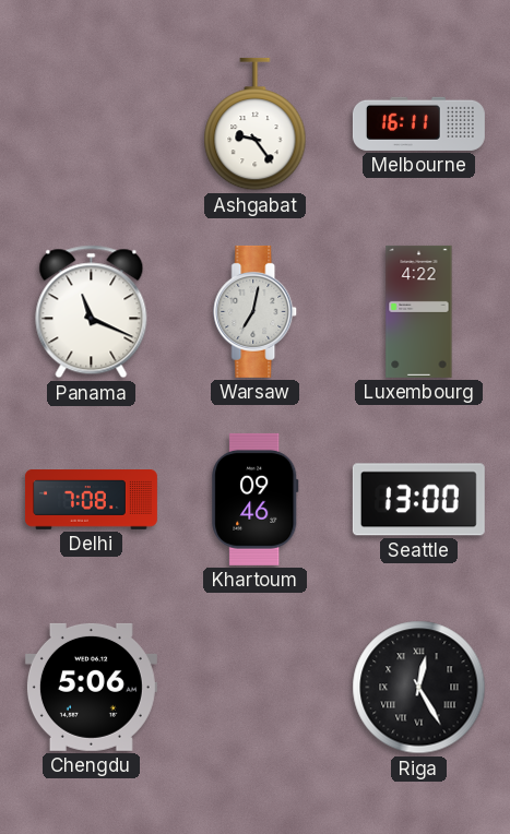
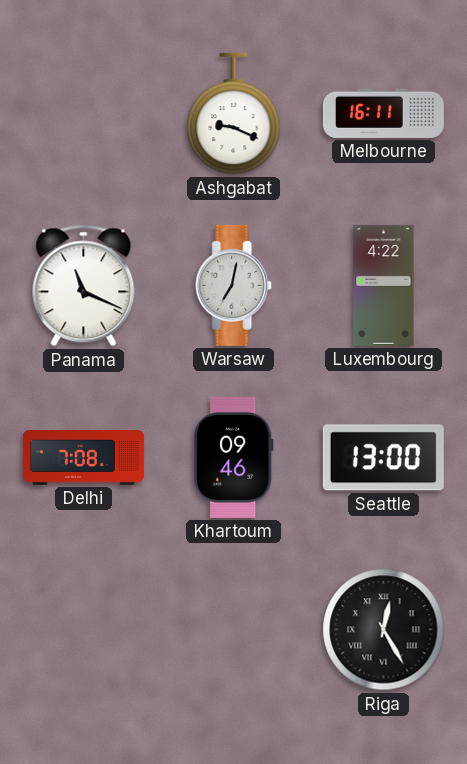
Ashgabat: 9:24 -> 9:19 (234, 114)
Chengdu: 5:06 -> none (91, 687)
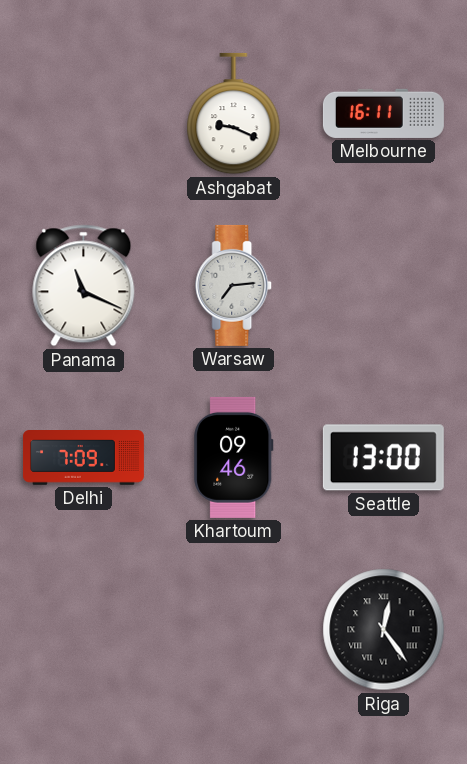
Warsaw: 7:02 -> 7:14 (234, 285)
Luxembourg: 4:22 -> none (384, 285)
Delhi: 7:08 -> 7:09 (83, 458)
Riga: 12:25 -> 12:24 (384, 630)
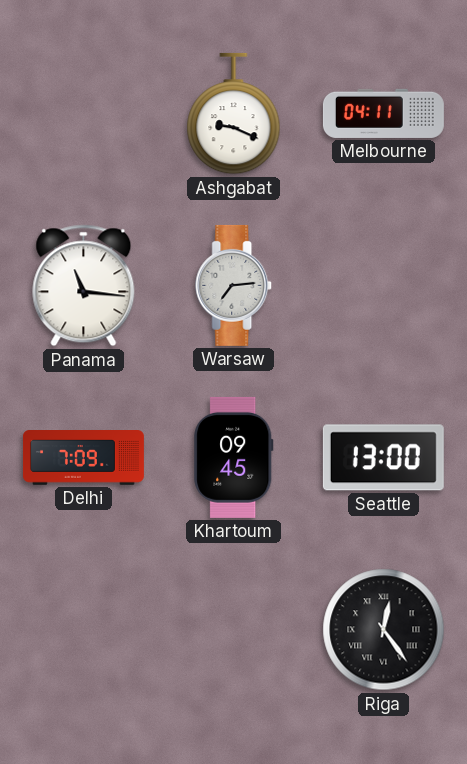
Melbourne: 16:11 -> 04:11 (383, 113)
Panama: 11:19 -> 11:16 (84, 286)
Khartoum: 09:46 -> 09:45 (234, 457)
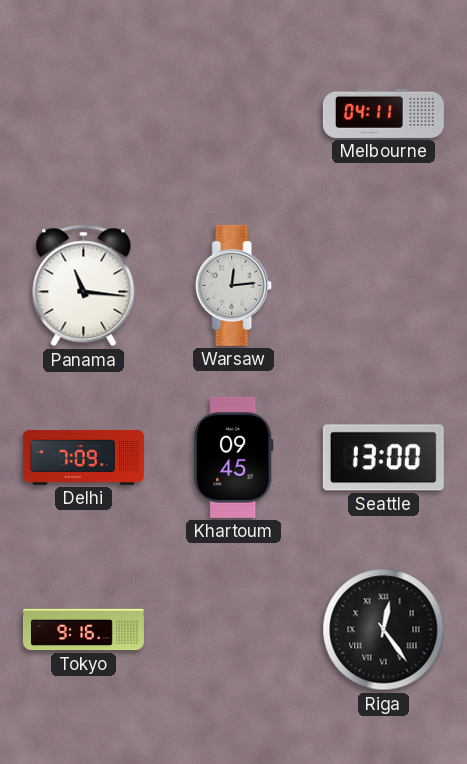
Ashgabat: 9:19 -> none (234, 114)
Warsaw: 7:14 -> 12:14 (234, 285)
Tokyo: none -> 9:16 (83, 630)
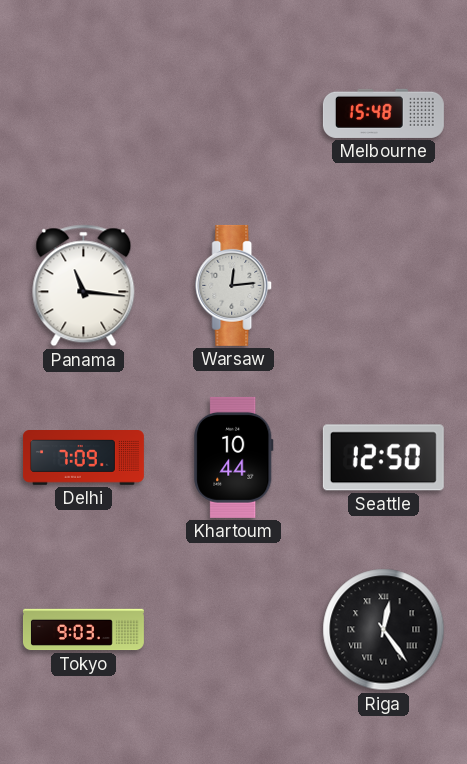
Melbourne: 04:11 -> 15:48 (383, 113)
Khartoum: 09:45 -> 10:44 (234, 457)
Seattle: 13:00 -> 12:50 (383, 458)
Tokyo: 9:16 -> 9:03 (83, 630)
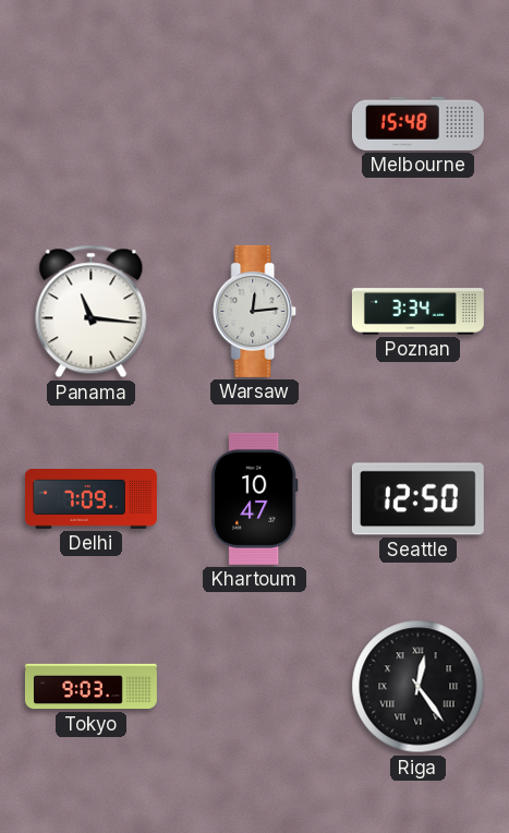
Poznan: none -> 3:34 (417, 312)
Khartoum: 10:44 -> 10:47 (255, 498)
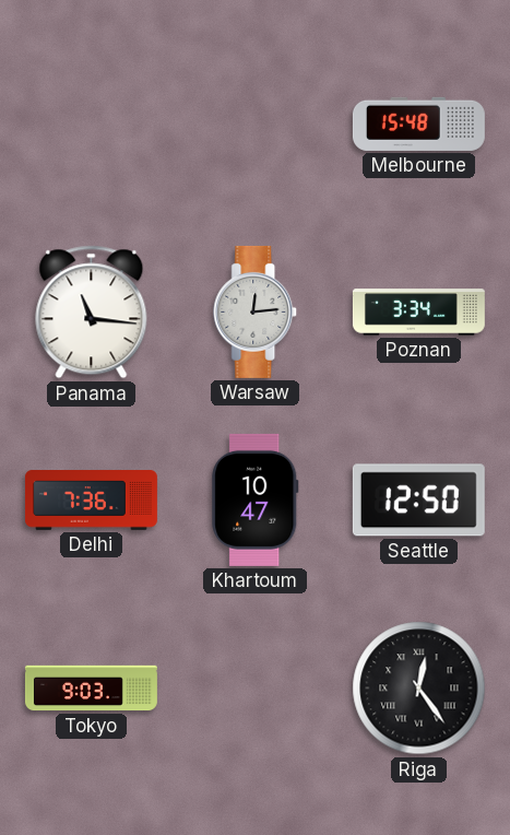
Delhi: 7:09 -> 7:36 (91, 501)
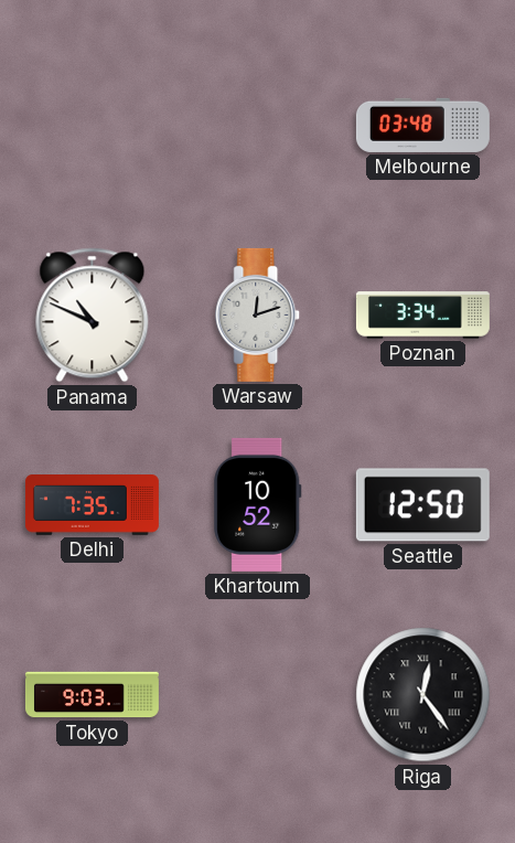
Melbourne: 15:48 -> 03:48 (422, 125)
Panama: 11:16 -> 10:49 (93, 316)
Warsaw: 12:14 -> 12:12 (258, 314)
Delhi: 7:36 -> 7:35 (92, 505)
Khartoum: 10:47 -> 10:52 (258, 504)
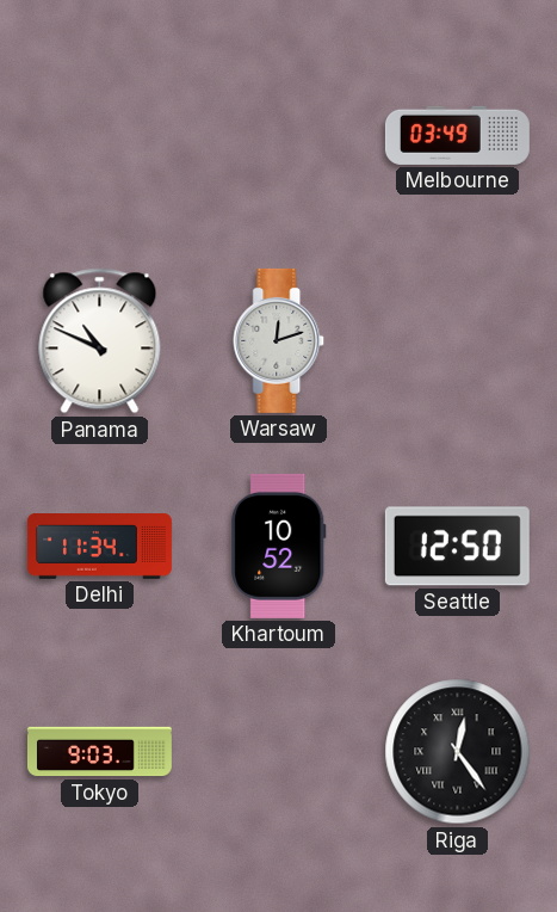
Melbourne: 03:48 -> 03:49 (457, 135)
Poznan: 3:34 -> none (422, 316)
Delhi: 7:35 -> 11:34 (99, 547)
